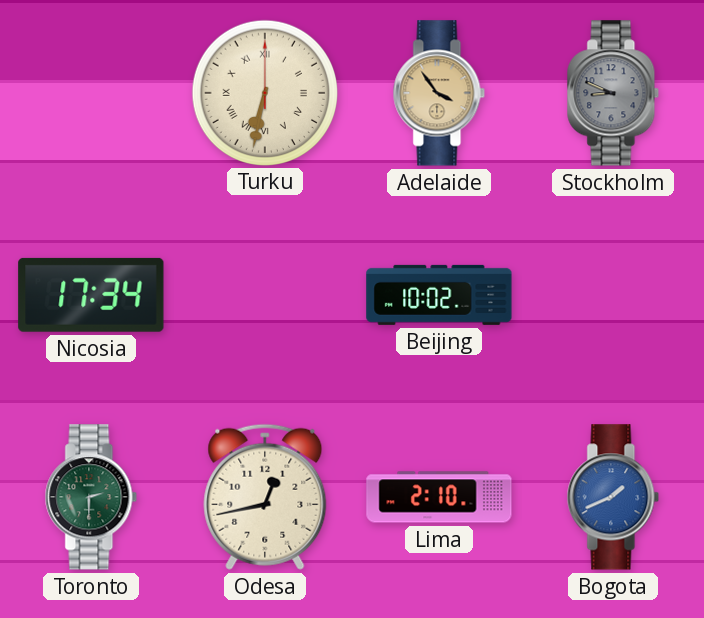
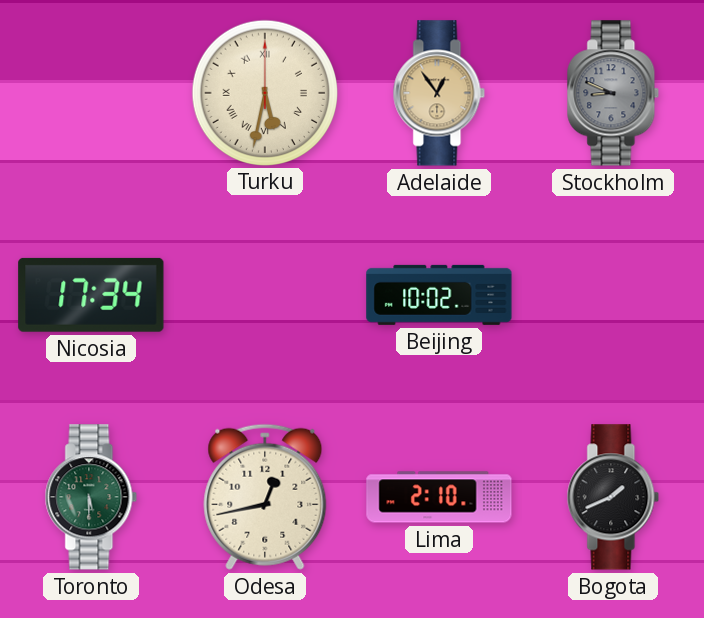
Turku: 6:32 -> 5:32 (264, 92)
Adelaide: 3:54 -> 12:54 (439, 93)
Toronto: 2:30 -> 5:30 (91, 497)
Bogota dial: blue -> black (613, 497)
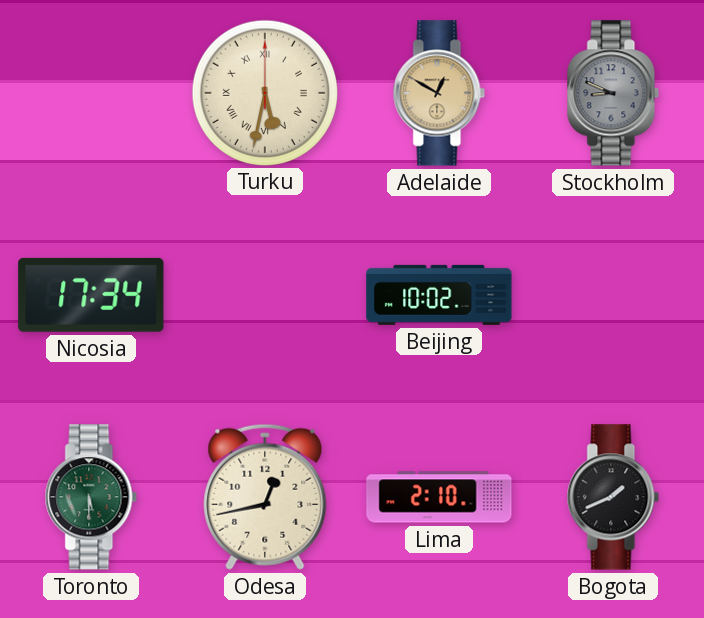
Adelaide: 12:54 -> 12:50 (439, 93)
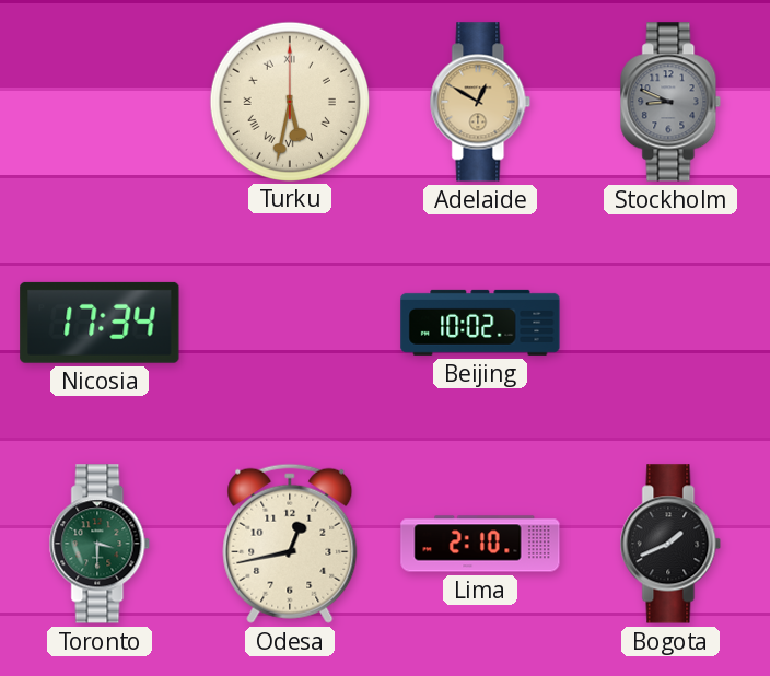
Toronto: 5:30 -> 3:30 (100, 544)
